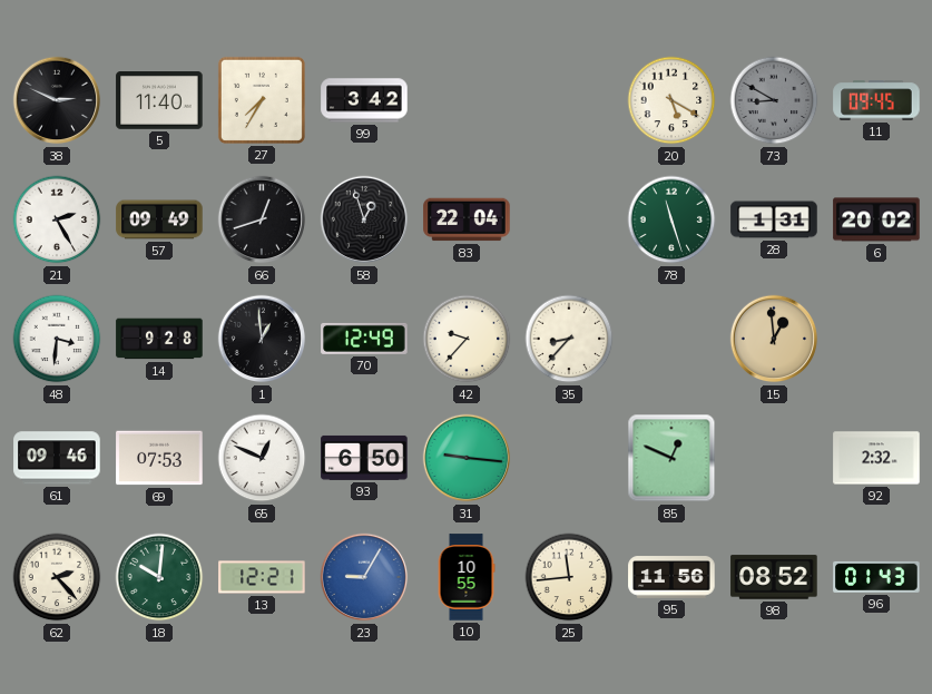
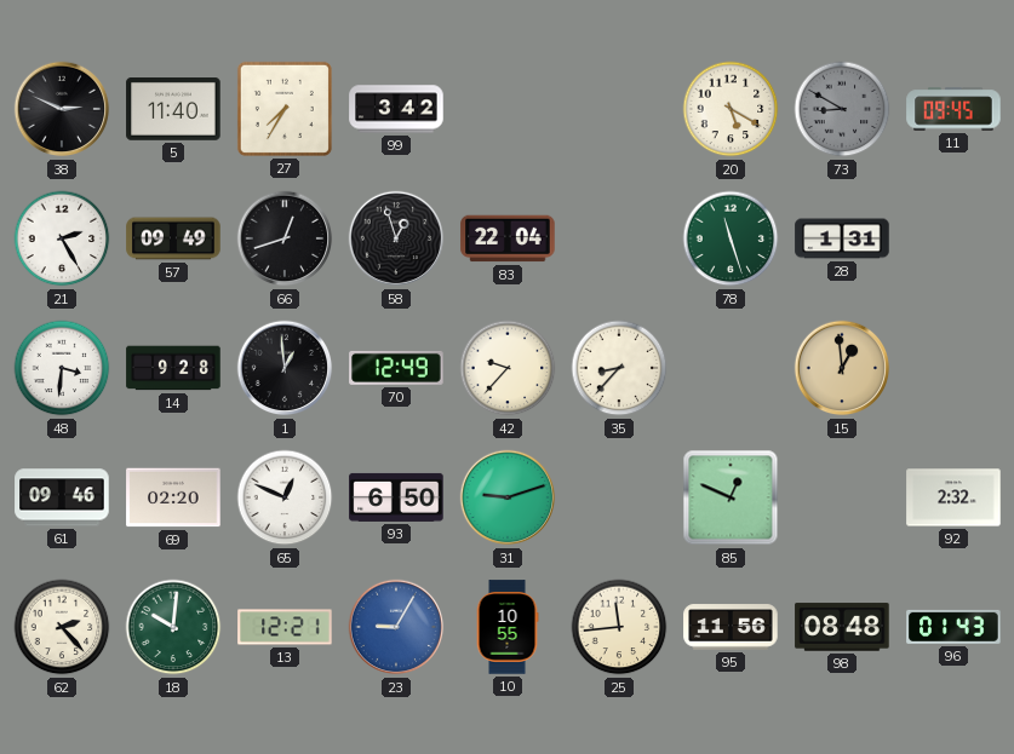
6: 20:02 -> none (876, 219)
69: 07:53 -> 02:20 (173, 497)
31: 9:16 -> 9:12 (508, 497)
98: 08:52 -> 08:48 (842, 627)
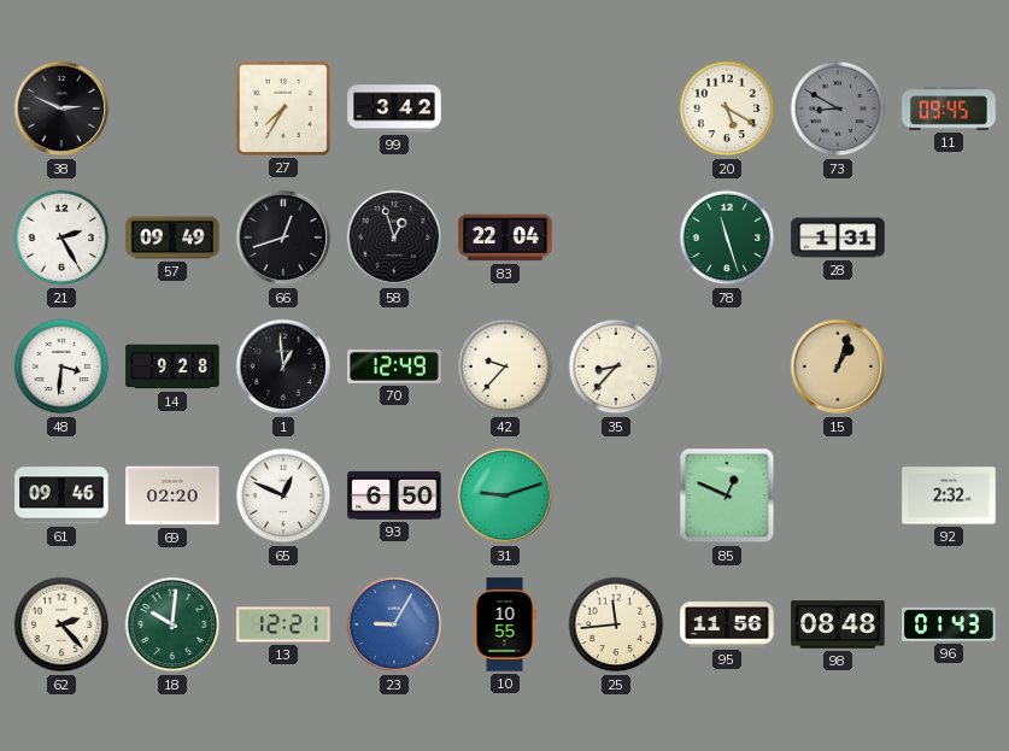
5: 11:40 -> none (173, 110)
15: 12:59 -> 1:03 (838, 366)
